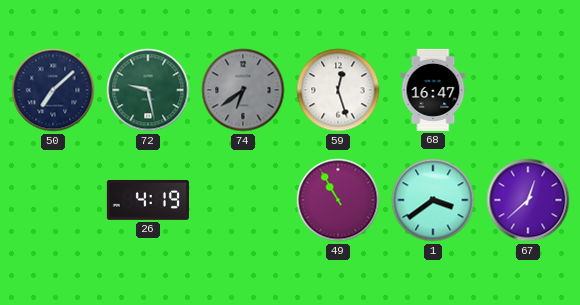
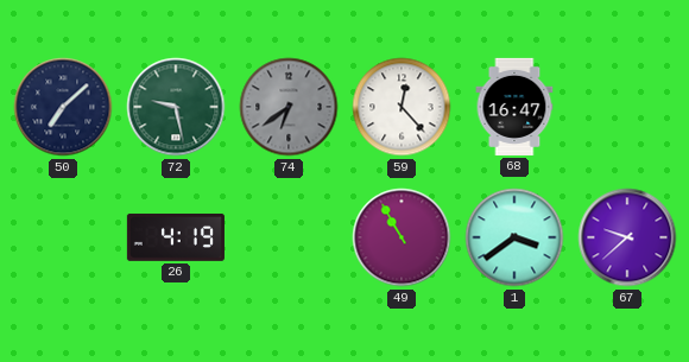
59: 12:27 -> 12:23 (402, 107)
67: 12:38 -> 9:38 (627, 237)
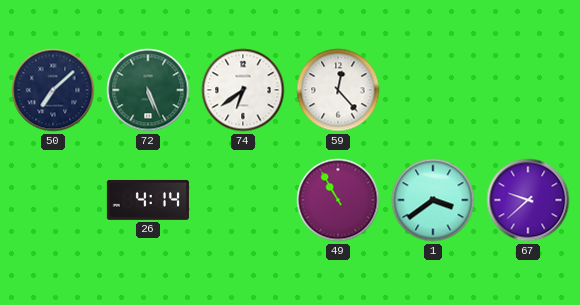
72: 9:28 -> 5:26 (148, 90)
74 dial: grey -> white (243, 90)
68: 16:47 -> none (514, 107)
26: 4:19 -> 4:14 (148, 200)
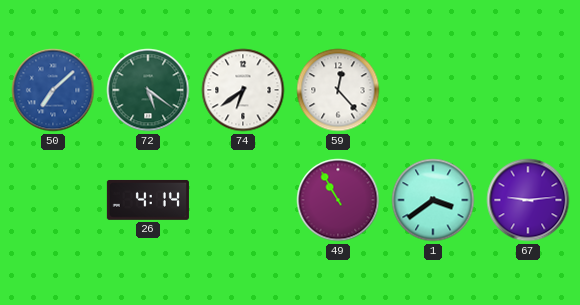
50 dial: navy -> blue (53, 90)
72: 5:26 -> 5:21 (148, 90)
67: 9:38 -> 9:14 (528, 200)
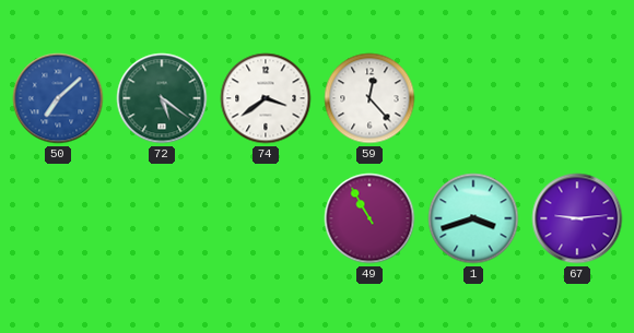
74: 6:39 -> 3:39 (266, 98)
26: 4:14 -> none (148, 200)
1: 3:39 -> 3:42 (473, 218)
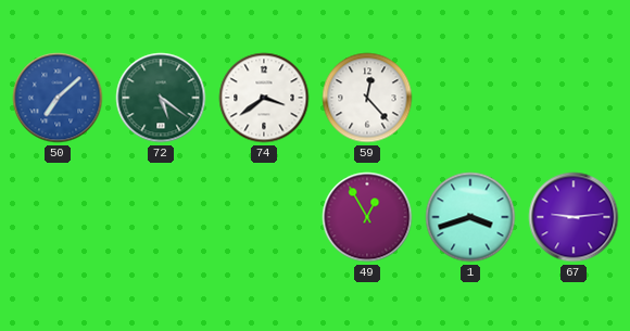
49: 10:55 -> 12:55 (367, 217)
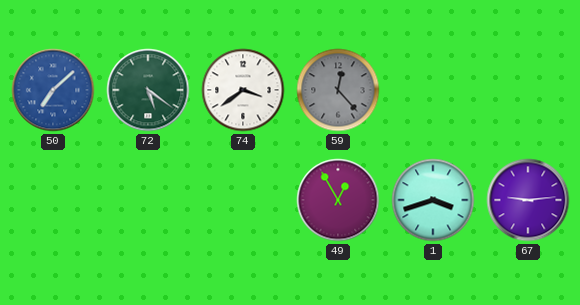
59 dial: white -> grey (338, 90)
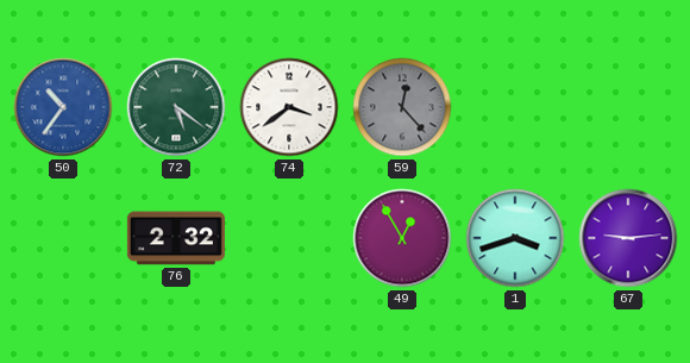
50: 7:08 -> 10:36 (63, 107)
76: none -> 2:32 (176, 238)
